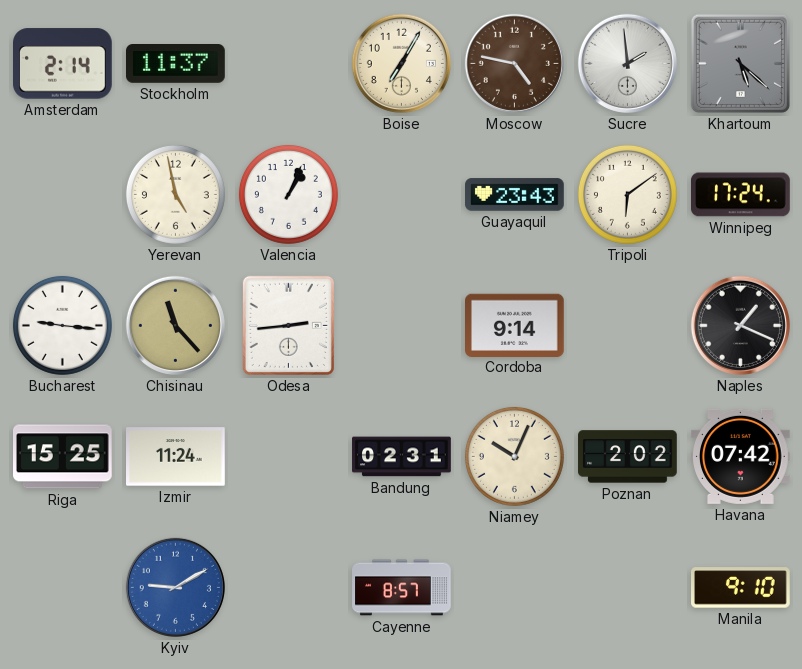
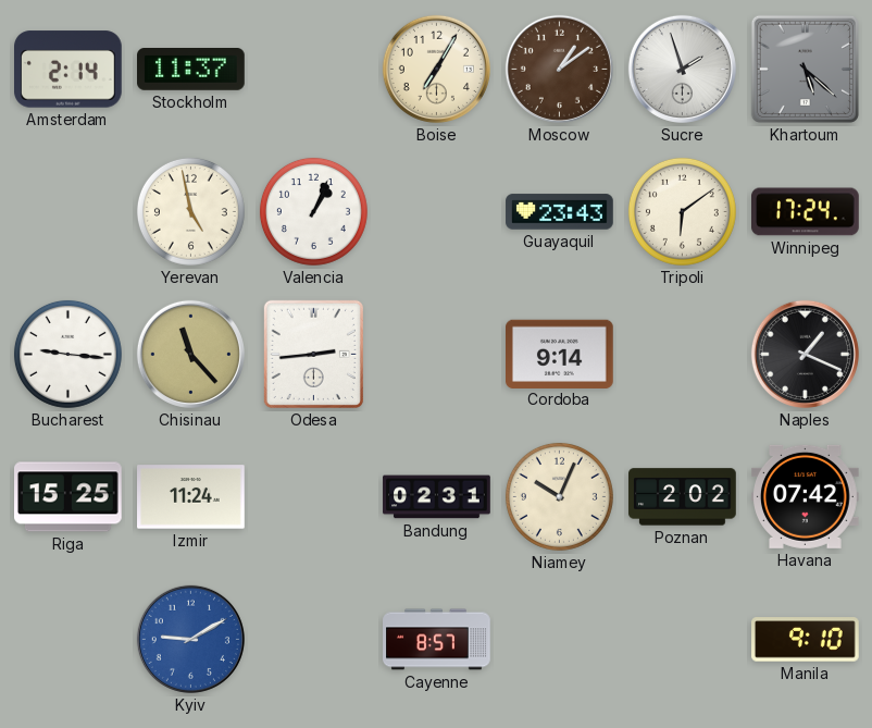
Moscow: 4:47 -> 1:09 (559, 69)
Sucre: 1:59 -> 1:57 (682, 69)
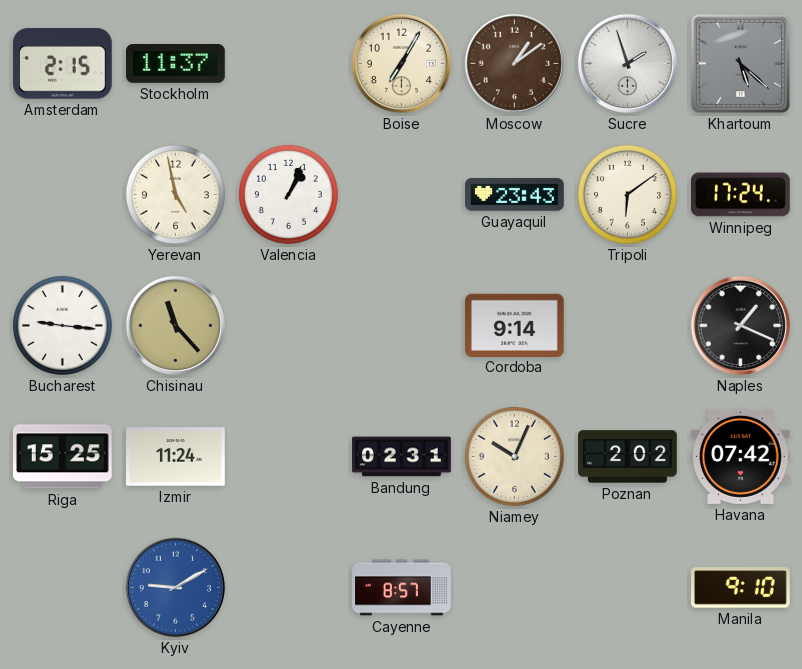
Amsterdam: 2:14 -> 2:15 (63, 64)
Odesa: 2:44 -> none (313, 354)
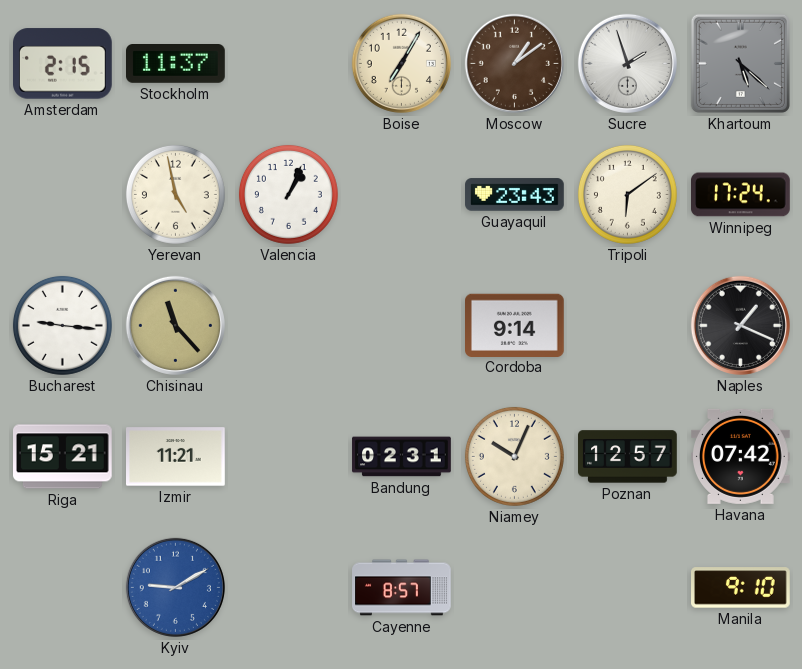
Riga: 15:25 -> 15:21 (63, 457)
Izmir: 11:24 -> 11:21 (176, 457)
Poznan: 2:02 -> 12:57 (628, 457)
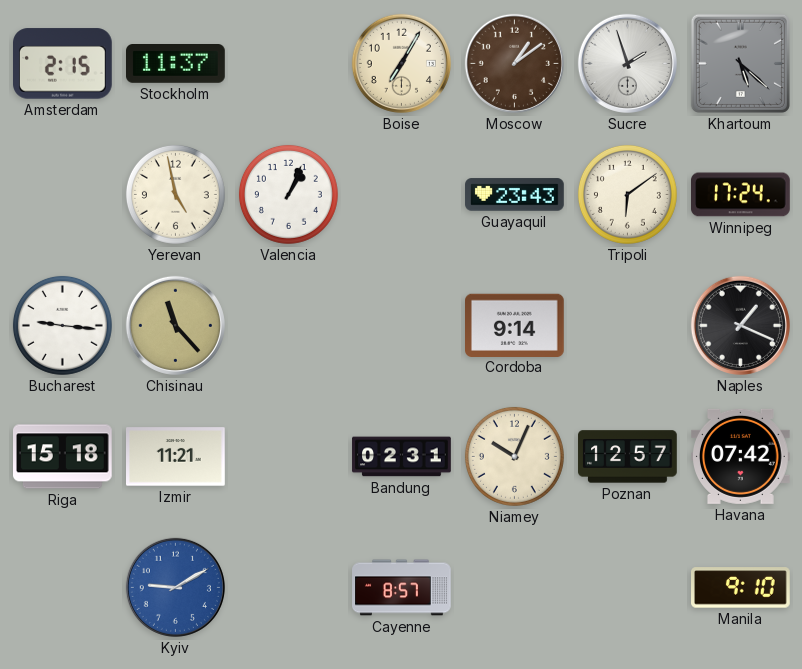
Riga: 15:21 -> 15:18 (63, 457)
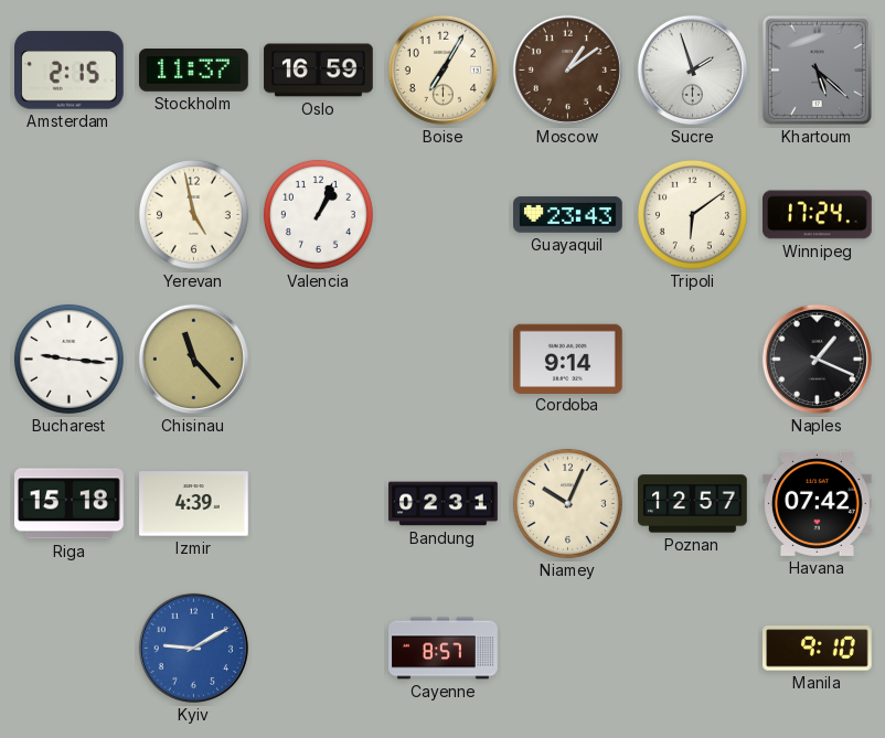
Oslo: none -> 16:59 (319, 71)
Izmir: 11:21 -> 4:39 (194, 504)
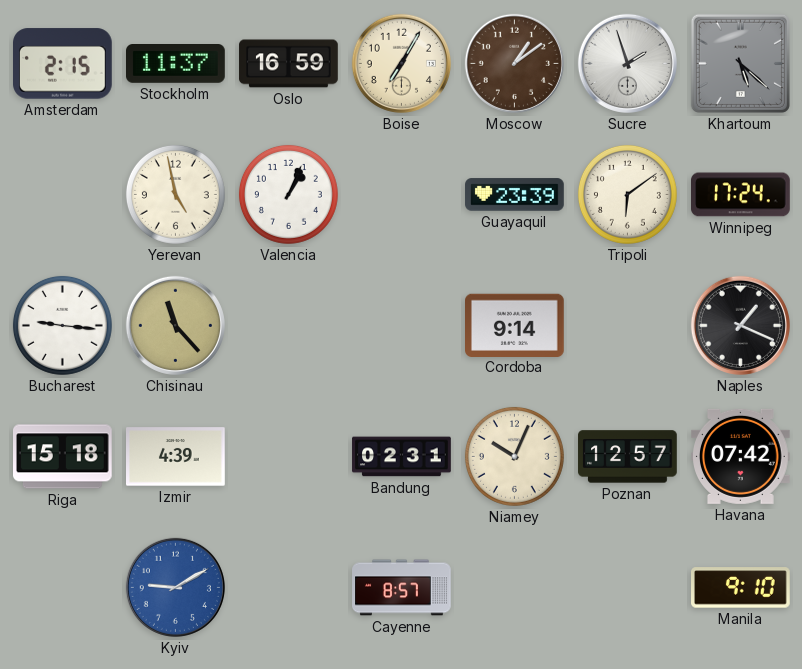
Guayaquil: 23:43 -> 23:39 (515, 195)
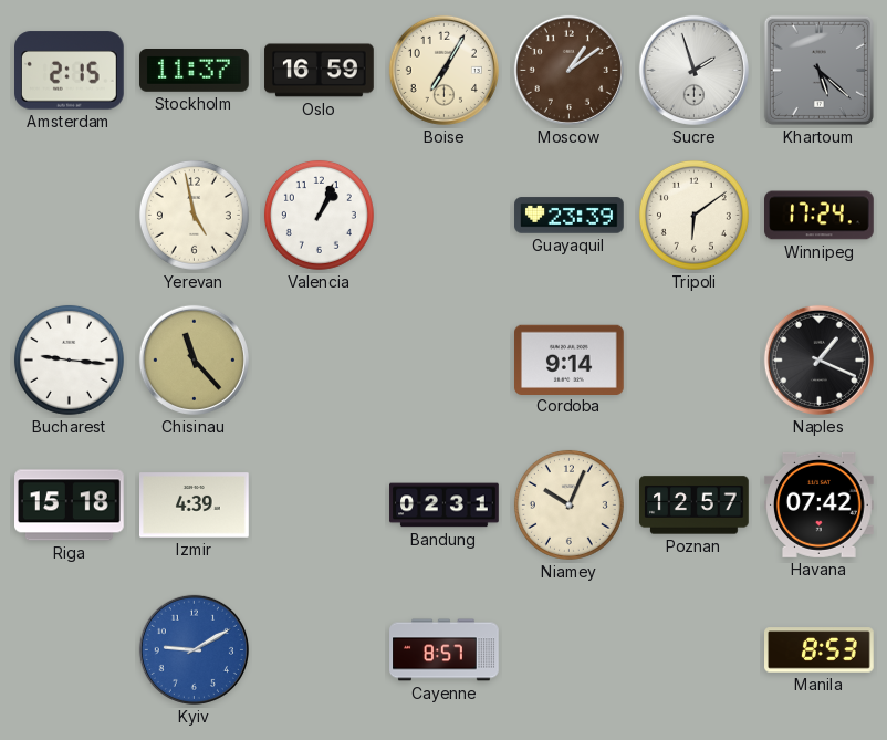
Manila: 9:10 -> 8:53 (820, 650)
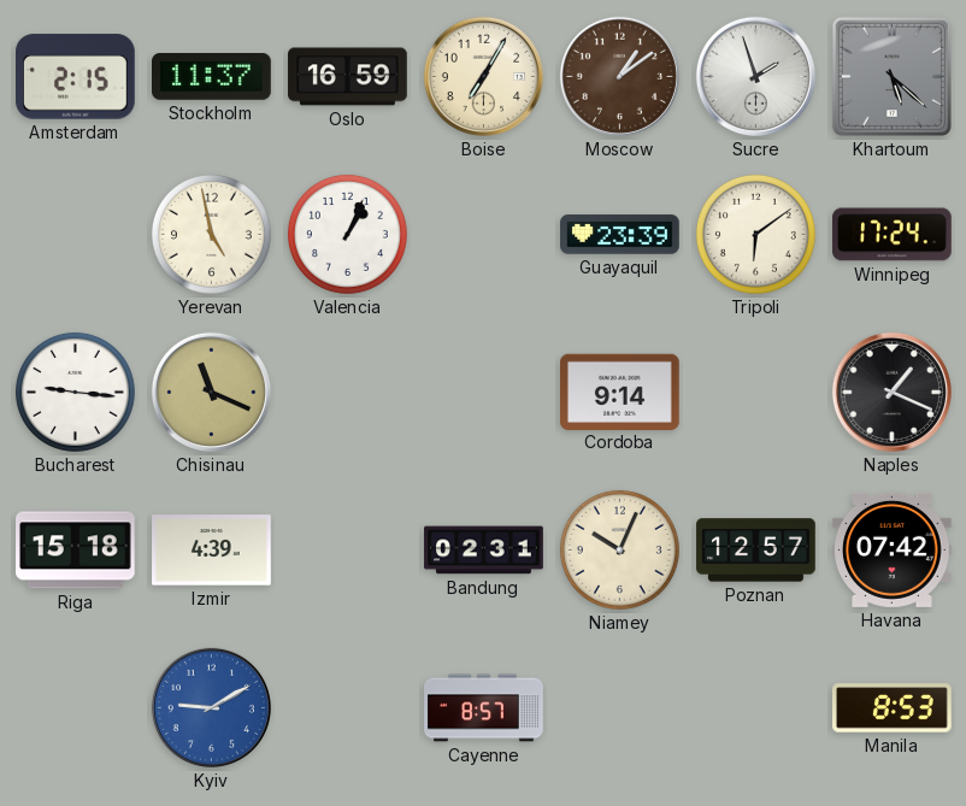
Chisinau: 11:23 -> 11:19 (211, 392)
